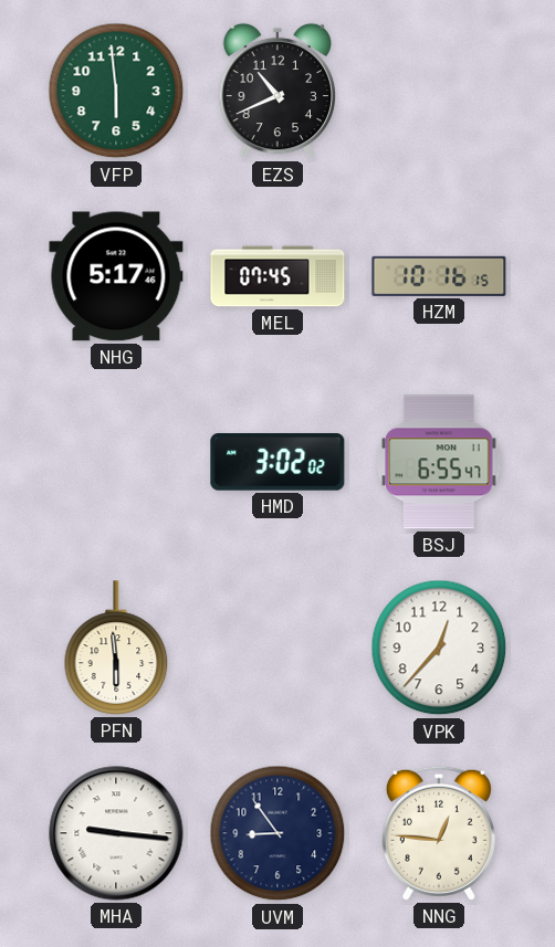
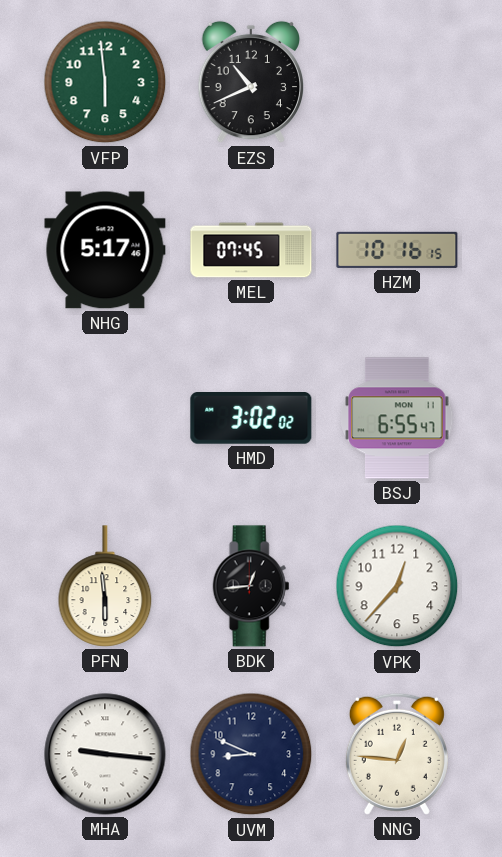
BDK: none -> 12:44 (251, 586)
UVM: 8:54 -> 8:49 (251, 754)
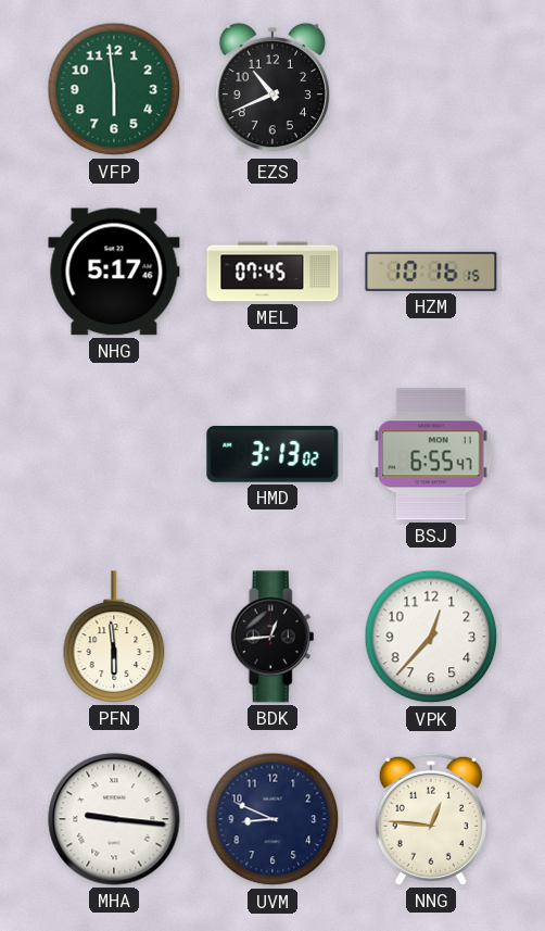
HMD: 3:02 -> 3:13 (272, 455)
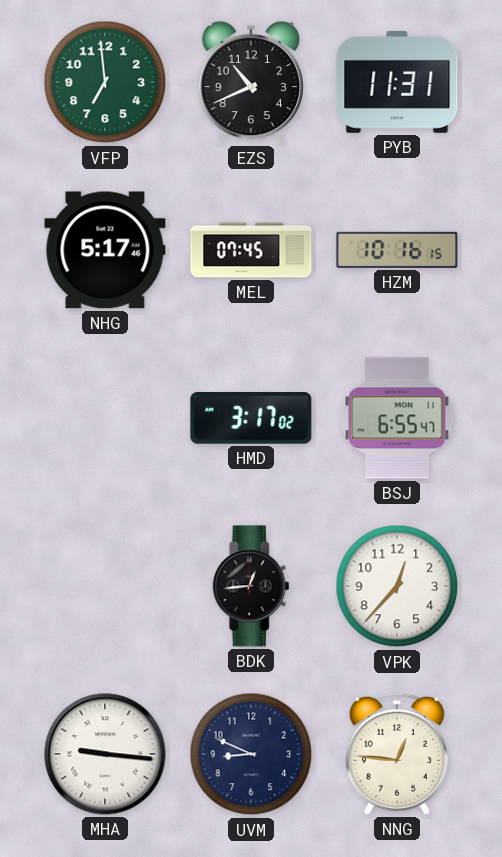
VFP: 5:59 -> 6:59 (105, 82)
PYB: none -> 11:31 (397, 82)
HMD: 3:13 -> 3:17 (251, 419)
PFN: 5:59 -> none (114, 637)
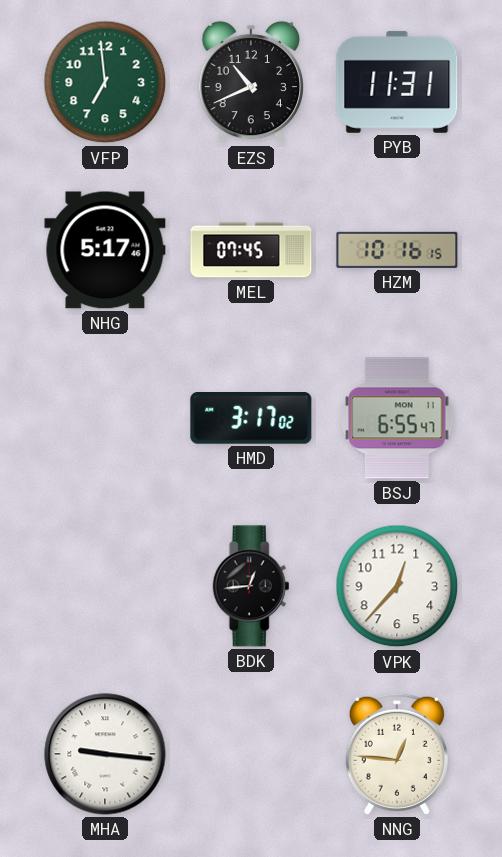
UVM: 8:49 -> none (251, 754)
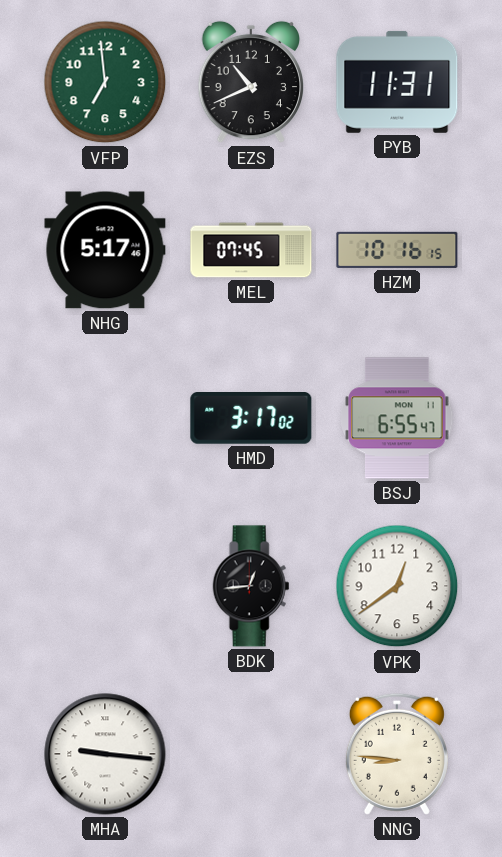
VPK: 12:37 -> 12:39 (397, 586)
NNG: 12:46 -> 8:46 (397, 754)
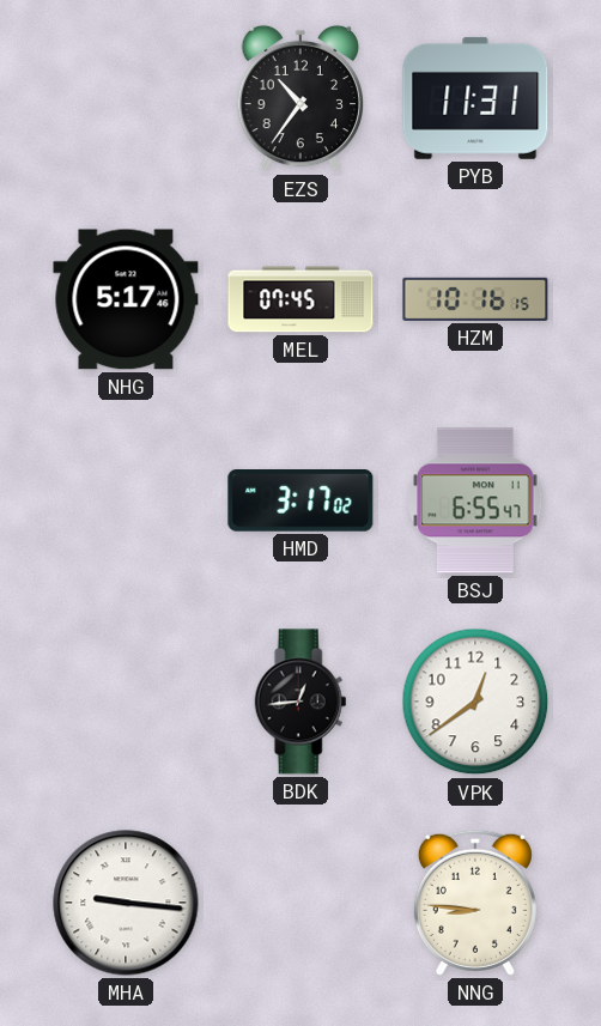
VFP: 6:59 -> none (105, 82)
EZS: 10:41 -> 10:36 (299, 98)
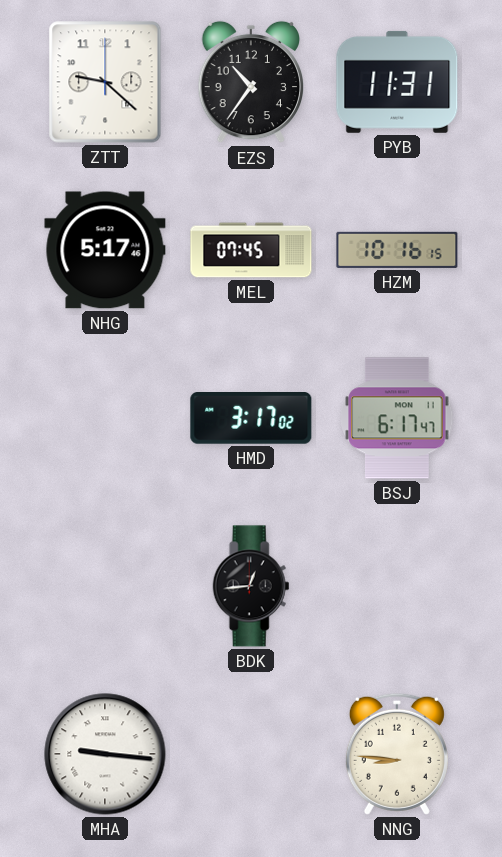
ZTT: none -> 9:22 (105, 82)
BSJ: 6:55 -> 6:17 (397, 418)
VPK: 12:39 -> none (475, 702)
